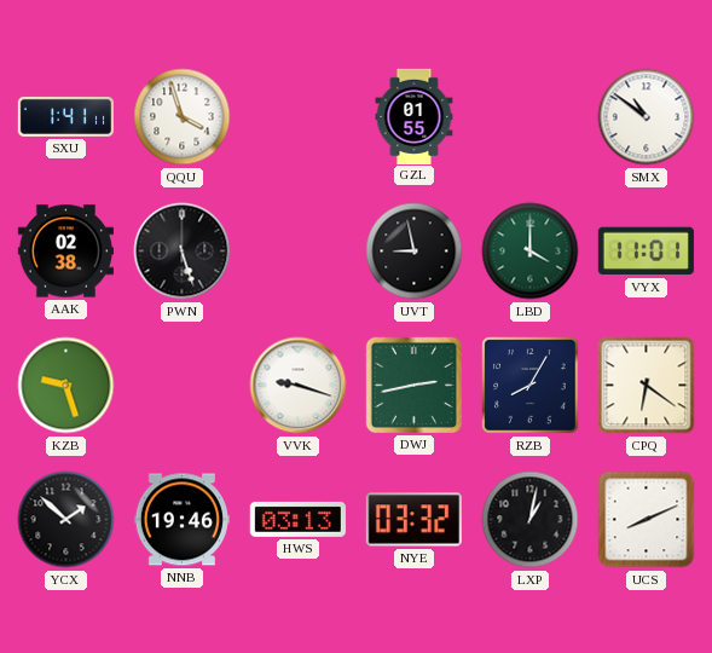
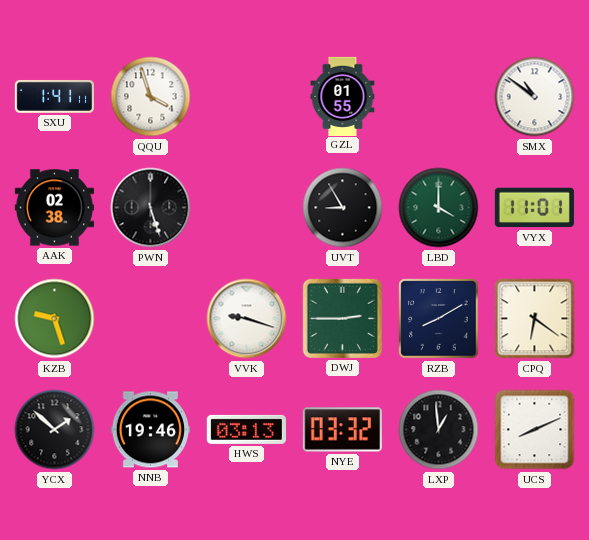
UVT: 8:58 -> 8:55 (343, 208)
DWJ: 2:43 -> 2:45 (342, 318)
RZB: 8:05 -> 8:10 (439, 319)
LXP: 1:02 -> 12:59 (439, 430)
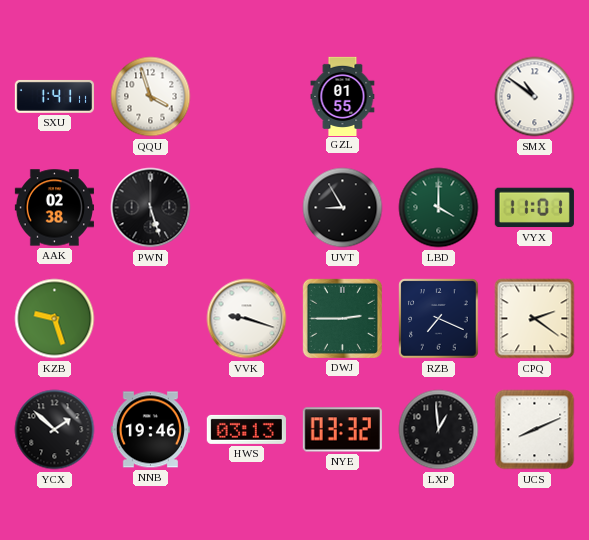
RZB: 8:10 -> 7:19 (439, 319)
CPQ: 6:21 -> 2:21 (535, 319)
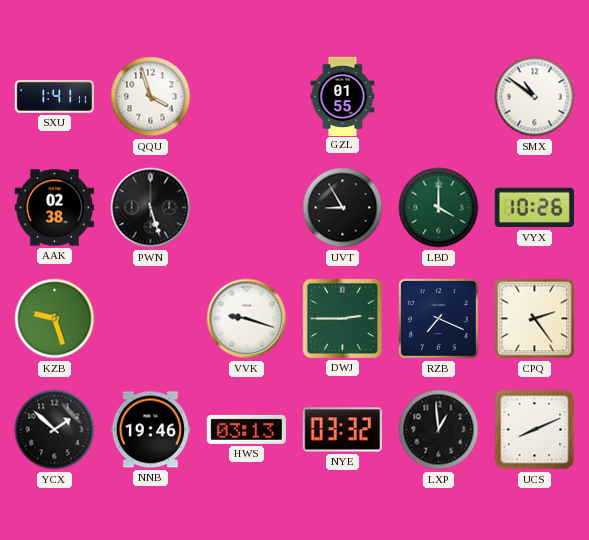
VYX: 11:01 -> 10:26 (534, 208)
CPQ: 2:21 -> 2:24 (535, 319)
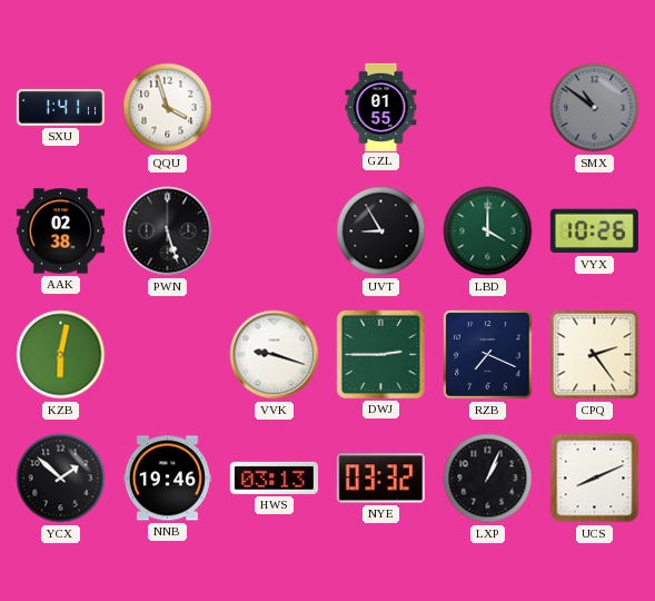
SMX dial: white -> grey (595, 108)
KZB: 9:27 -> 6:02 (61, 355)
LXP: 12:59 -> 1:04 (488, 479)
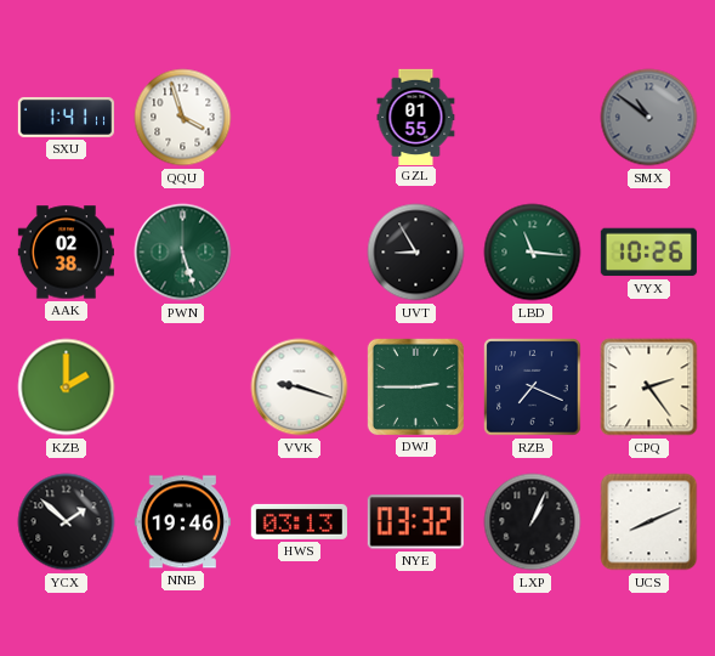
PWN dial: black -> green (183, 253)
LBD: 4:00 -> 11:16 (533, 253)
KZB: 6:02 -> 2:00 (67, 388)
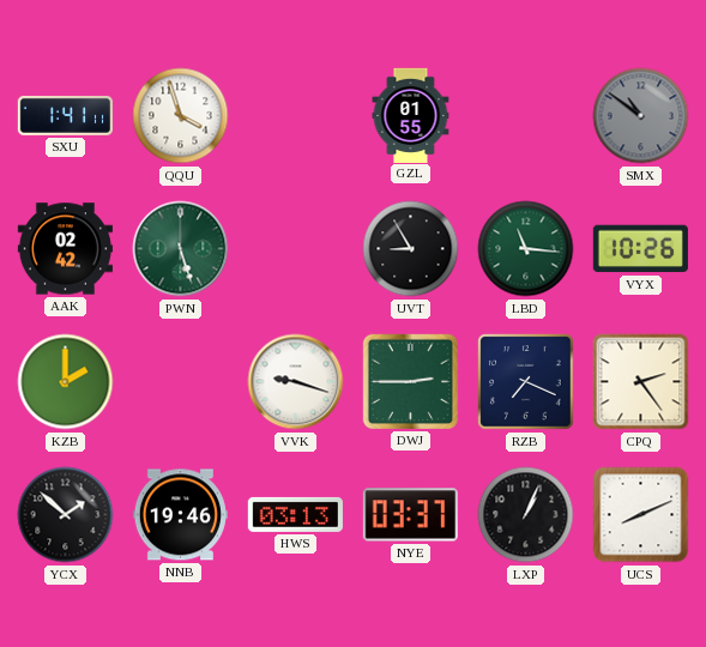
AAK: 02:38 -> 02:42 (65, 249)
NYE: 03:32 -> 03:37 (410, 515)
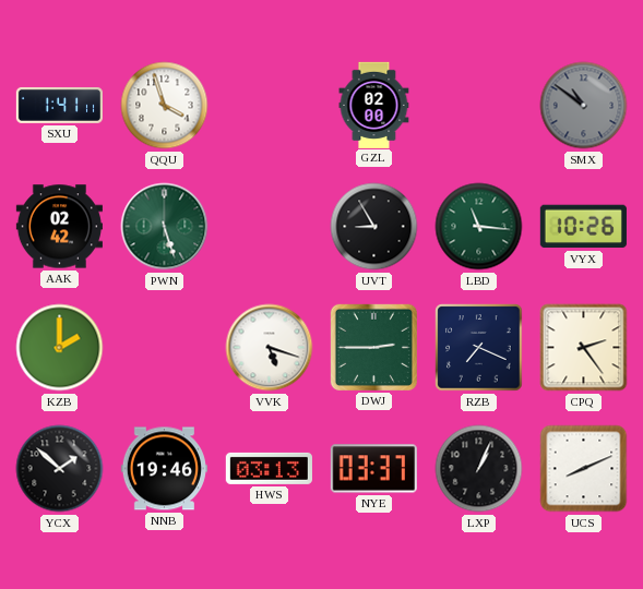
GZL: 01:55 -> 02:00 (374, 105)
VVK: 9:18 -> 5:18 (270, 348)
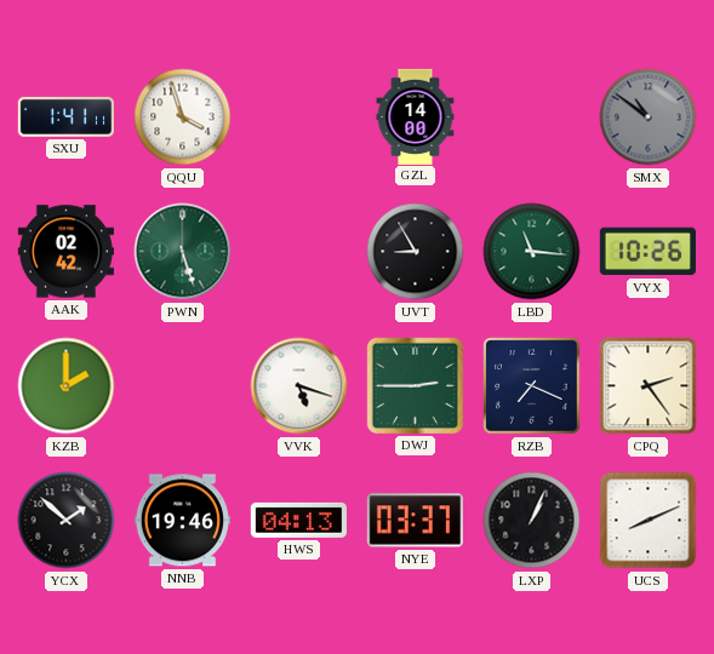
GZL: 02:00 -> 14:00 (416, 116)
HWS: 03:13 -> 04:13 (298, 520)
